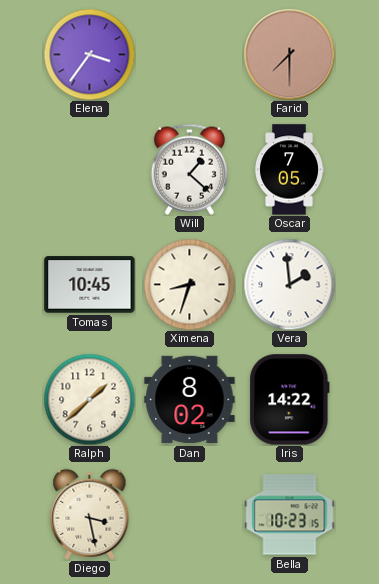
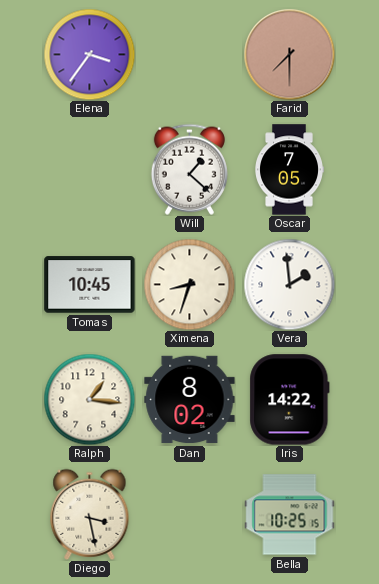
Ralph: 1:38 -> 1:16 (89, 399)
Bella: 10:23 -> 10:25 (290, 515)
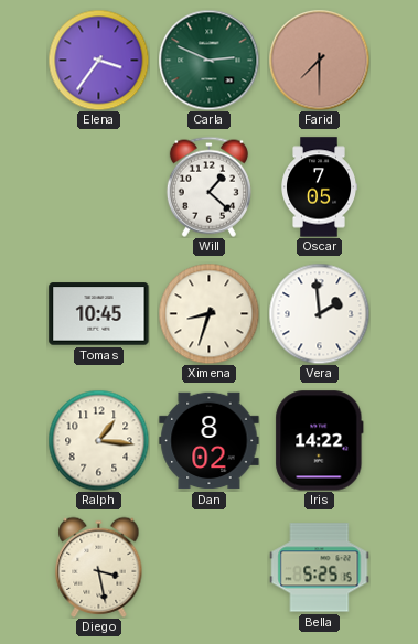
Carla: none -> 2:49 (208, 60)
Bella: 10:25 -> 5:25 (320, 568)
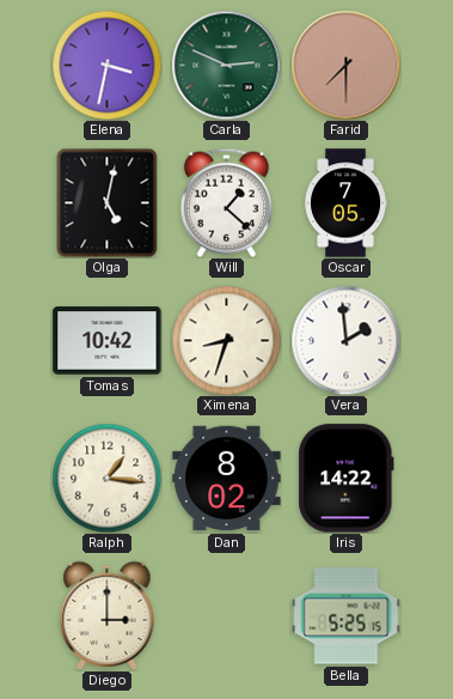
Elena: 3:36 -> 3:32 (106, 65)
Olga: none -> 5:02 (108, 202)
Tomas: 10:45 -> 10:42 (108, 341)
Diego: 3:28 -> 3:00 (108, 615)
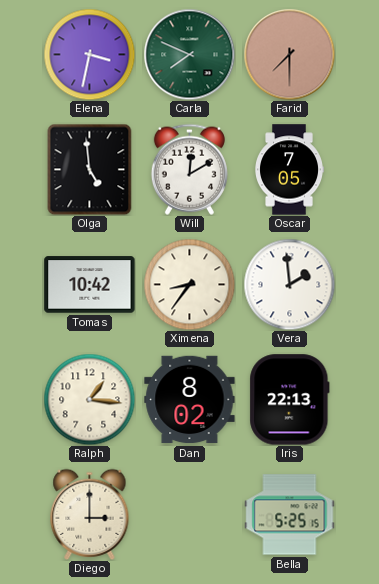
Carla: 2:49 -> 7:49 (189, 54)
Olga: 5:02 -> 4:59 (90, 169)
Will: 1:22 -> 12:10 (189, 169)
Ximena: 8:33 -> 8:36 (189, 284)
Iris: 14:22 -> 22:13 (290, 400)
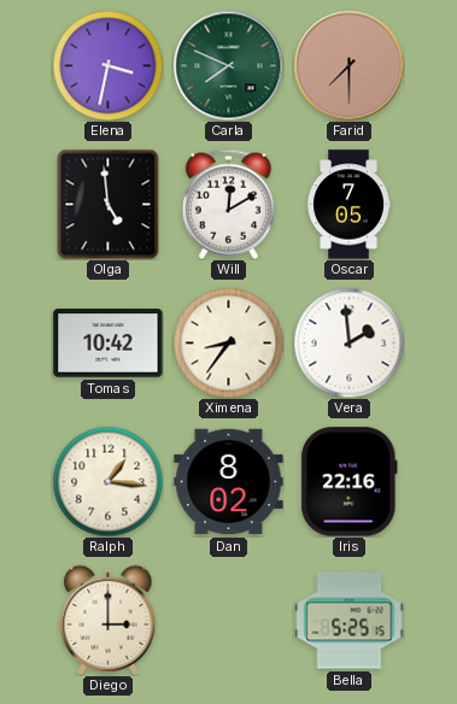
Iris: 22:13 -> 22:16 (350, 482)
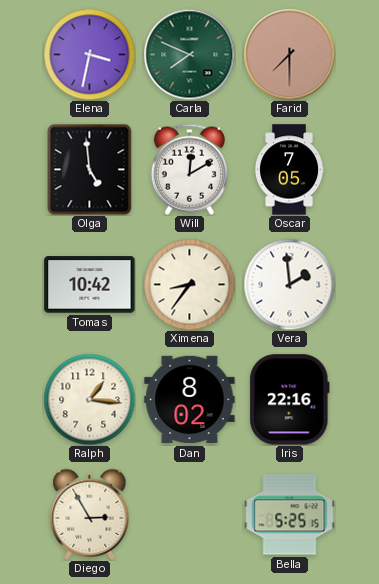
Diego: 3:00 -> 2:55 (90, 514)
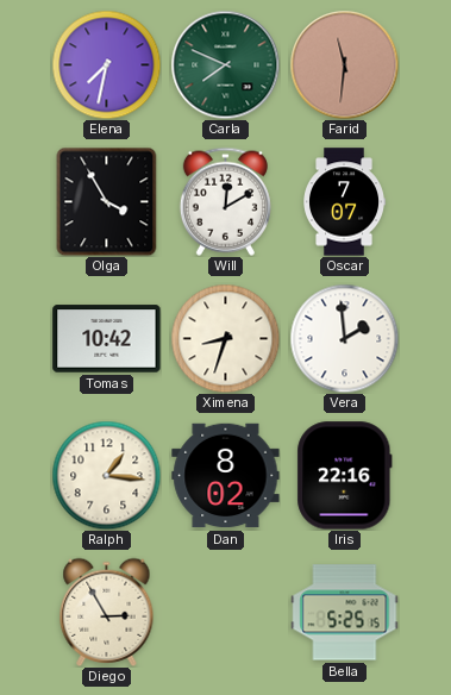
Elena: 3:32 -> 7:32 (106, 64)
Farid: 7:30 -> 11:31 (344, 64)
Olga: 4:59 -> 3:55 (107, 201)
Oscar: 7:05 -> 7:07 (344, 202)
Ximena: 8:36 -> 8:33 (225, 338)
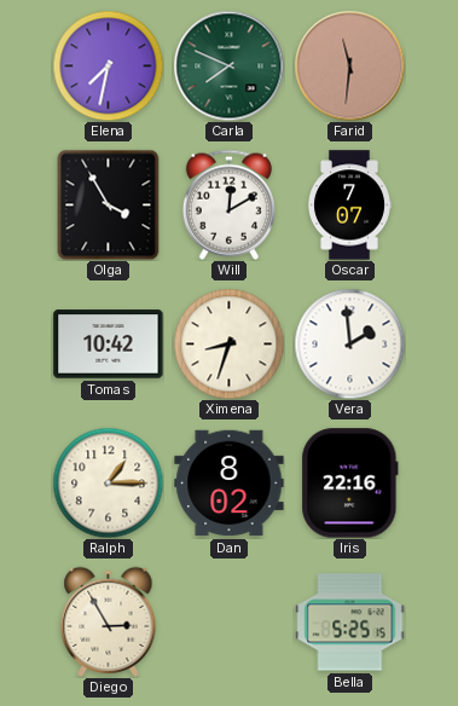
Ralph: 1:16 -> 1:15 (108, 482)
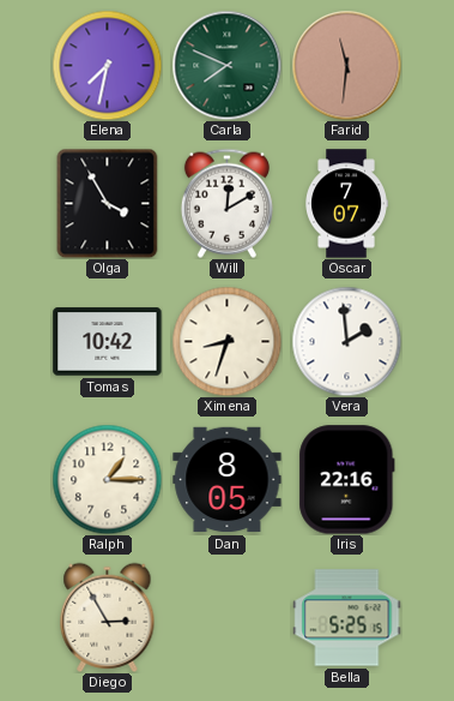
Dan: 8:02 -> 8:05 (228, 480)
